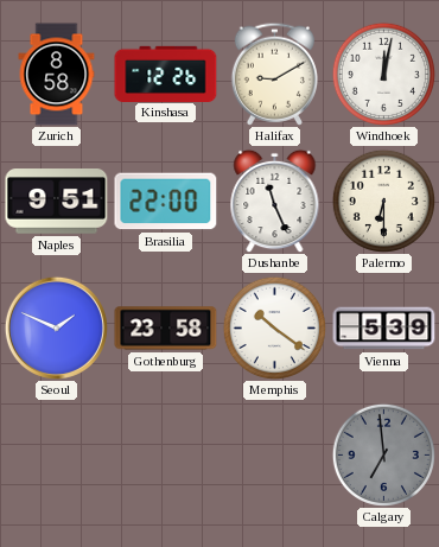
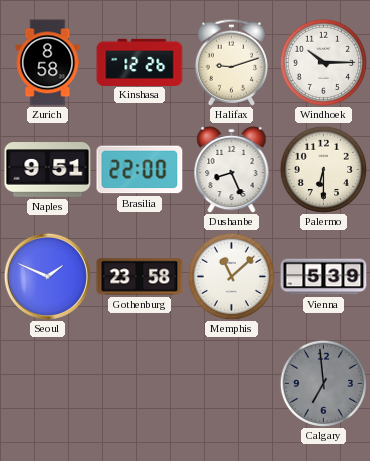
Halifax: 9:10 -> 9:12 (231, 62)
Windhoek: 12:02 -> 10:15 (323, 62)
Dushanbe: 11:26 -> 8:26 (232, 169)
Memphis: 10:21 -> 11:08 (231, 276)
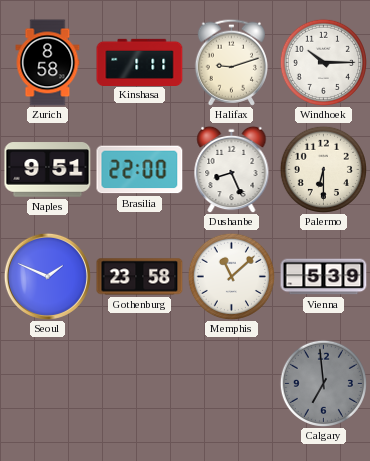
Kinshasa: 12:26 -> 1:11 (140, 62)
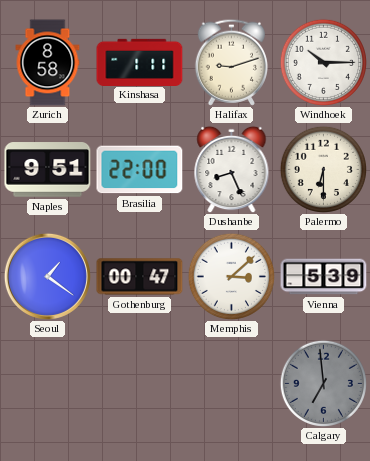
Seoul: 1:49 -> 1:21 (47, 276)
Gothenburg: 23:58 -> 00:47 (140, 277)
Memphis: 11:08 -> 3:08 (231, 276)
